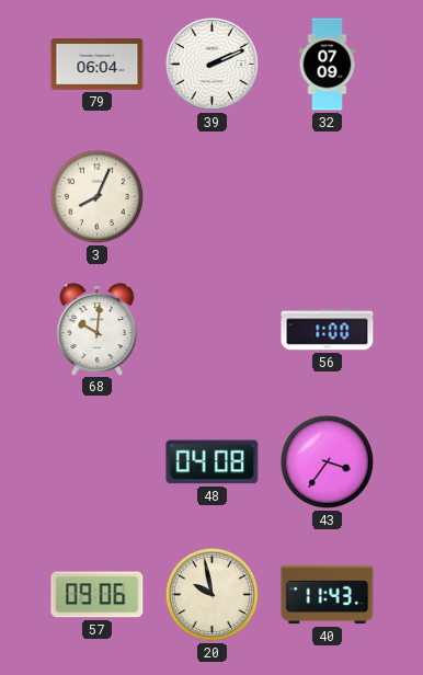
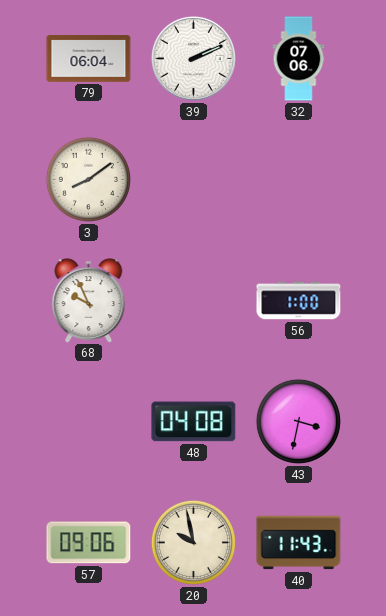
32: 07:09 -> 07:06 (299, 59)
3: 8:04 -> 8:09 (88, 179)
68: 10:01 -> 9:56 (89, 300)
43: 3:36 -> 3:32 (298, 421)
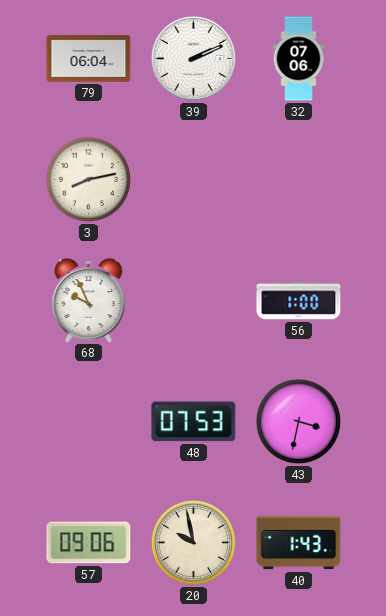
3: 8:09 -> 8:13 (88, 179)
48: 04:08 -> 07:53 (194, 422)
40: 11:43 -> 1:43 (299, 543)
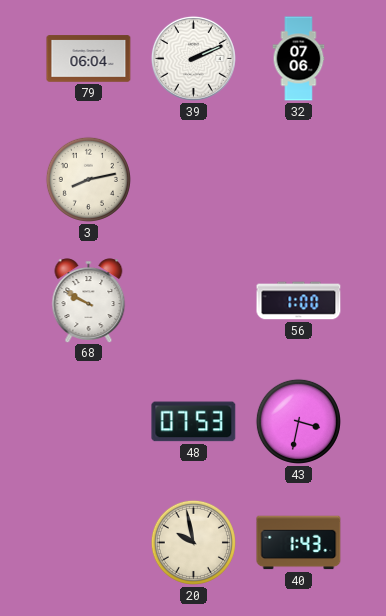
68: 9:56 -> 9:50 (89, 300)
57: 09:06 -> none (89, 543)
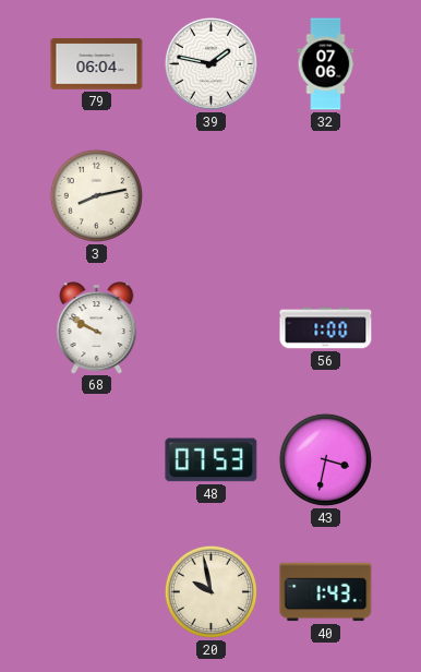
39: 2:11 -> 1:47 (211, 63)
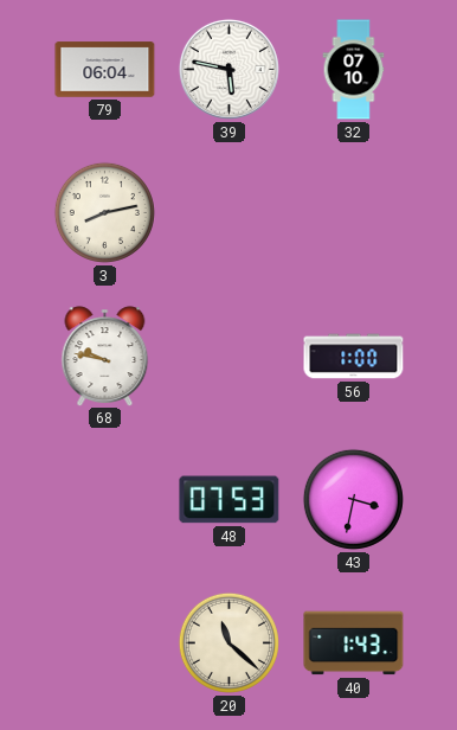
39: 1:47 -> 5:47 (228, 69)
32: 07:06 -> 07:10 (354, 70)
68: 9:50 -> 9:47 (105, 356)
20: 9:58 -> 11:22 (228, 642)
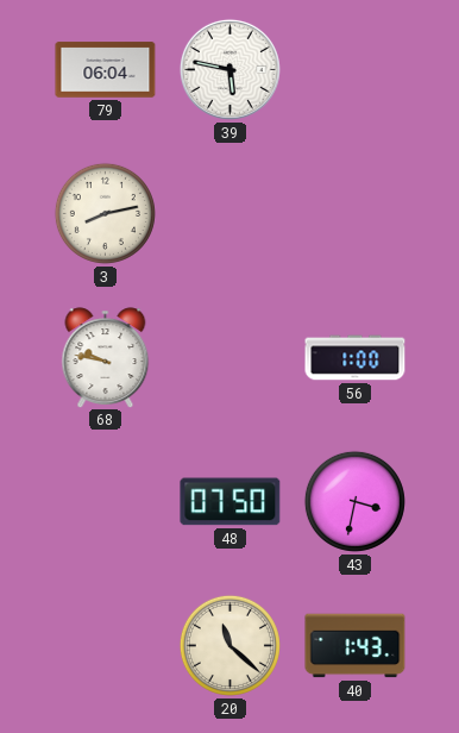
32: 07:10 -> none (354, 70)
48: 07:53 -> 07:50 (231, 502)
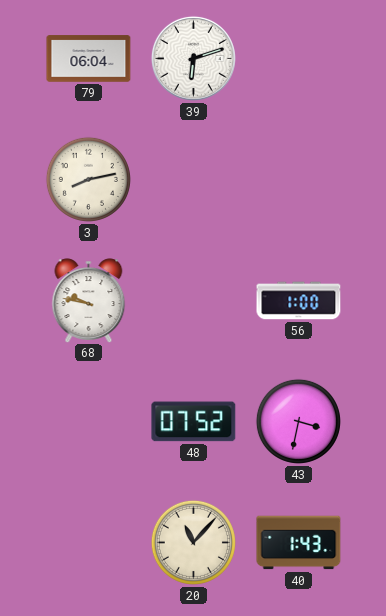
39: 5:47 -> 6:12 (193, 58)
48: 07:50 -> 07:52 (194, 422)
20: 11:22 -> 11:07 (193, 542)
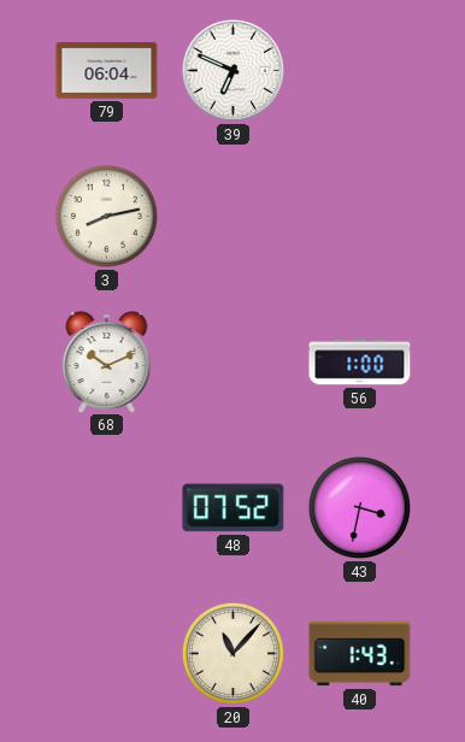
39: 6:12 -> 6:49 (232, 70)
68: 9:47 -> 10:11 (107, 361)
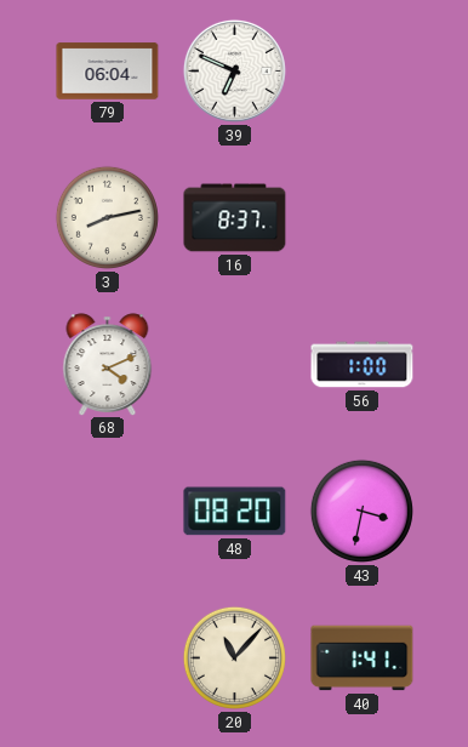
16: none -> 8:37 (235, 218)
68: 10:11 -> 4:11 (108, 364)
48: 07:52 -> 08:20 (235, 512)
40: 1:43 -> 1:41 (363, 658)
